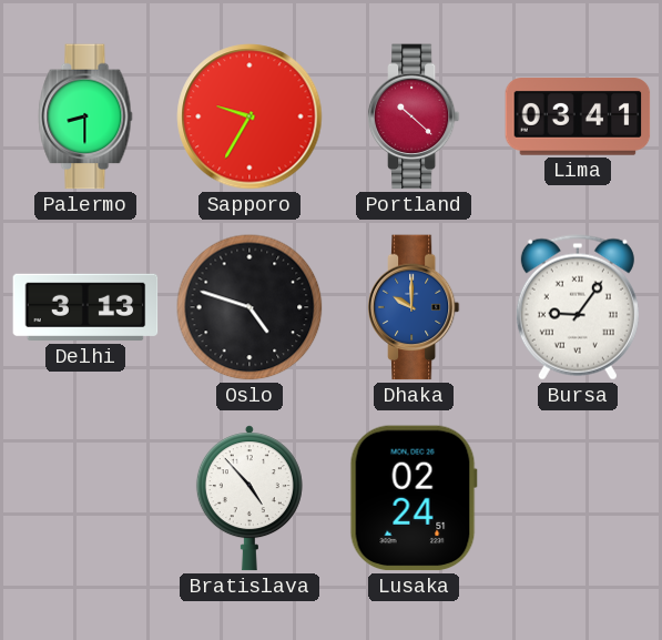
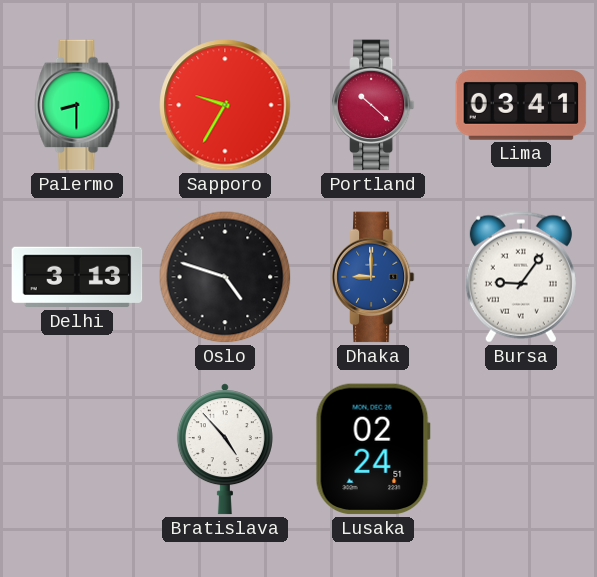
Dhaka: 10:00 -> 9:00 (373, 277)
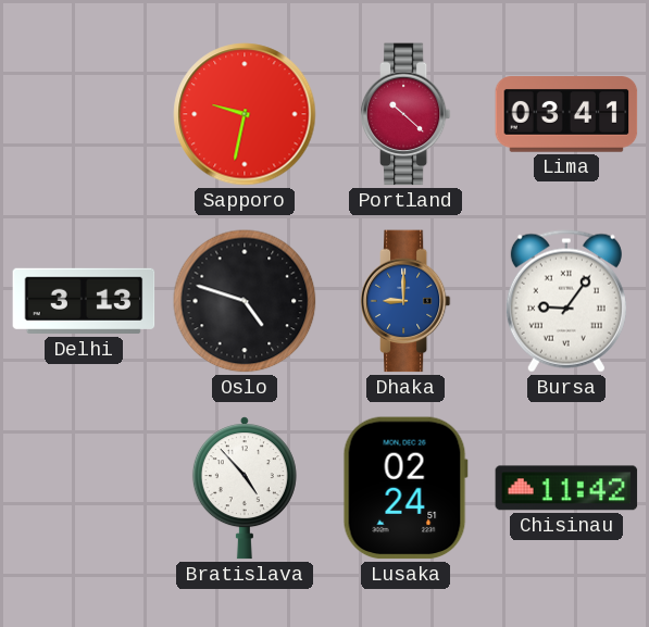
Palermo: 8:30 -> none (77, 105)
Sapporo: 9:35 -> 9:32 (245, 114)
Chisinau: none -> 11:42 (566, 488)
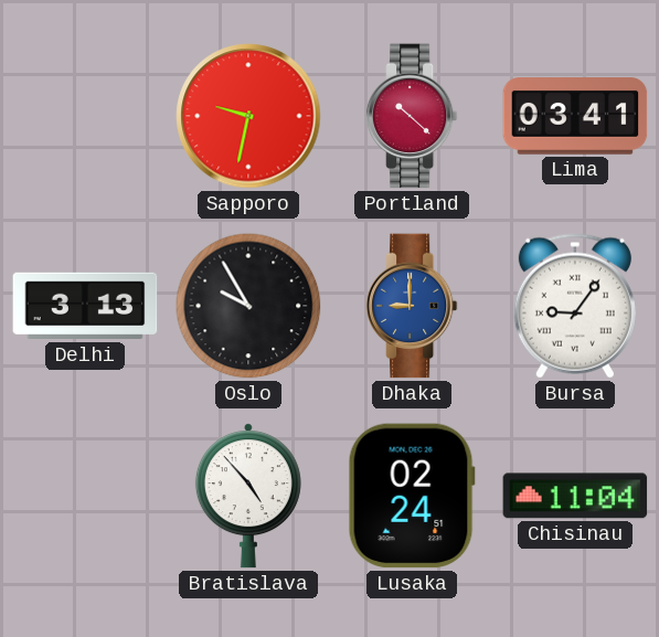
Oslo: 4:48 -> 9:55 (248, 306)
Chisinau: 11:42 -> 11:04 (575, 496)
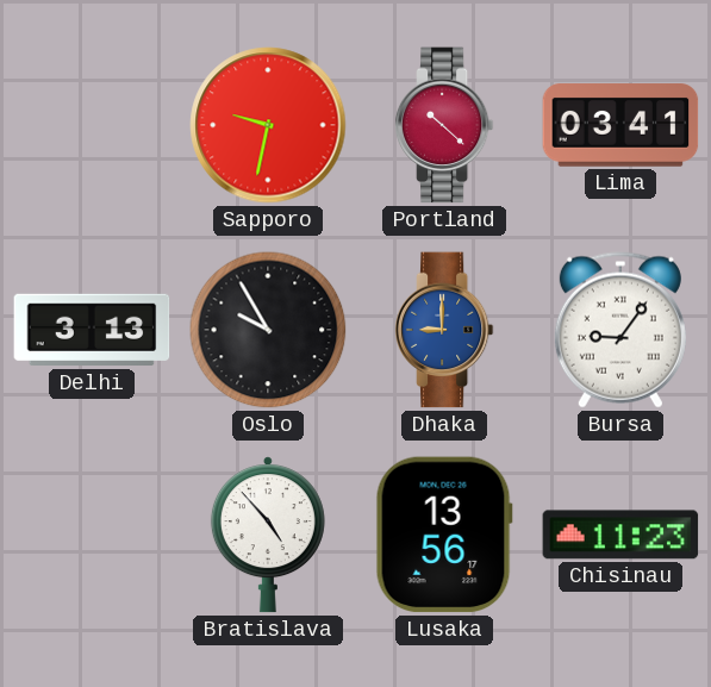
Lusaka: 02:24 -> 13:56 (444, 535)
Chisinau: 11:04 -> 11:23 (620, 535)
